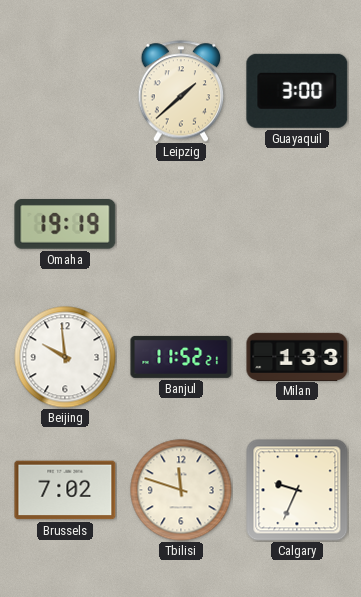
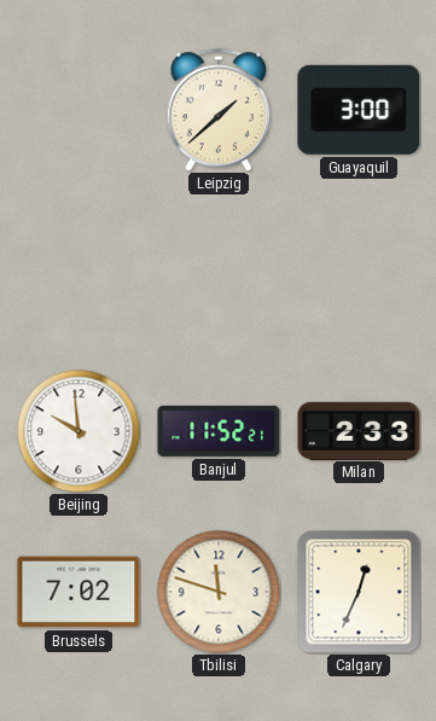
Omaha: 19:19 -> none (65, 225)
Milan: 1:33 -> 2:33 (359, 430)
Calgary: 9:34 -> 12:34 (359, 592)
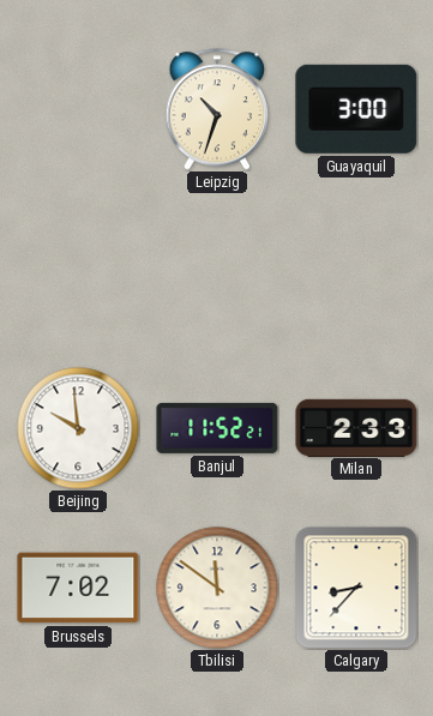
Leipzig: 1:38 -> 10:33 (217, 109)
Tbilisi: 11:48 -> 11:51 (217, 588)
Calgary: 12:34 -> 8:37 (356, 588)
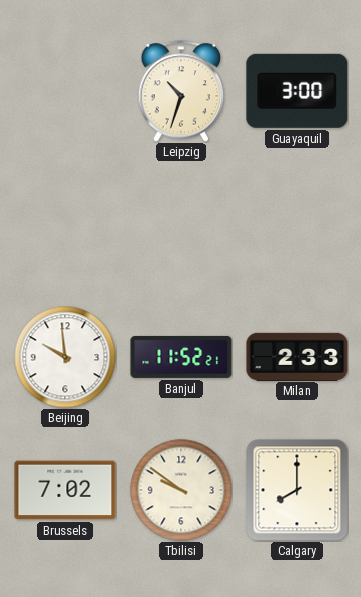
Tbilisi: 11:51 -> 9:51 (181, 490)
Calgary: 8:37 -> 8:00 (297, 490)
